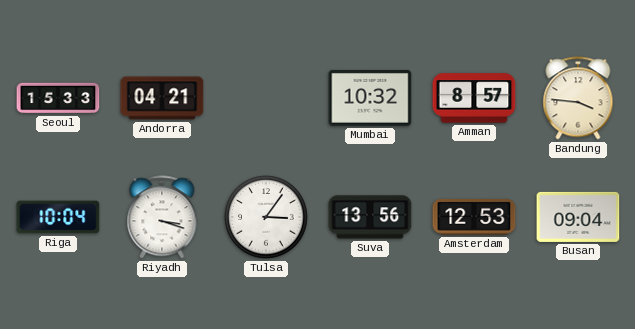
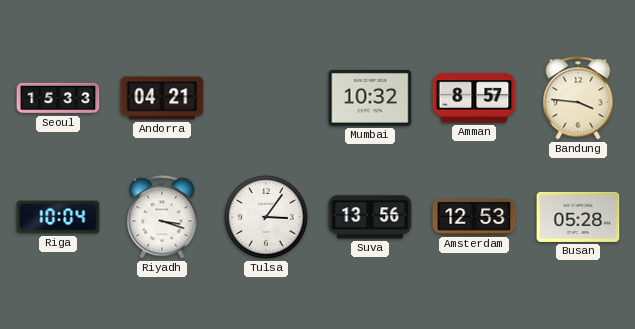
Busan: 09:04 -> 05:28 (578, 217)
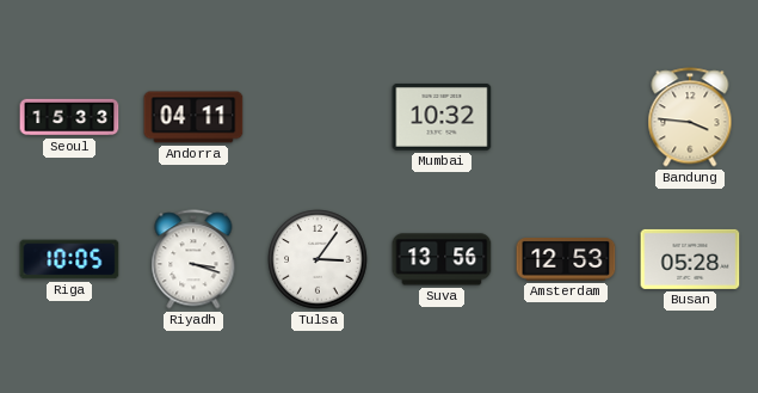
Andorra: 04:21 -> 04:11 (193, 117)
Amman: 8:57 -> none (474, 98)
Riga: 10:04 -> 10:05 (69, 259)
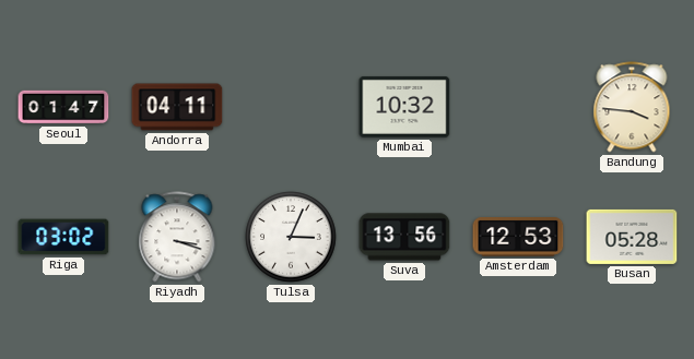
Seoul: 15:33 -> 01:47 (63, 107)
Riga: 10:05 -> 03:02 (63, 237)
Tulsa: 3:06 -> 3:04 (291, 237)
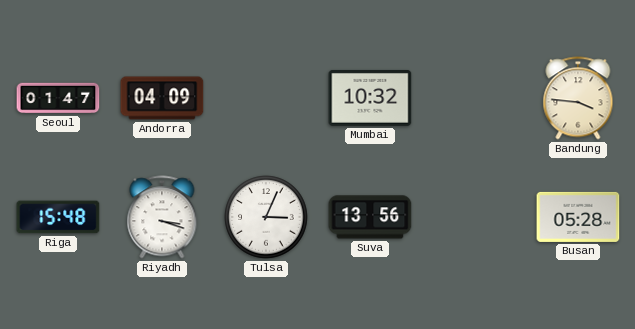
Andorra: 04:11 -> 04:09 (162, 98)
Riga: 03:02 -> 15:48 (58, 217)
Amsterdam: 12:53 -> none (518, 238)
